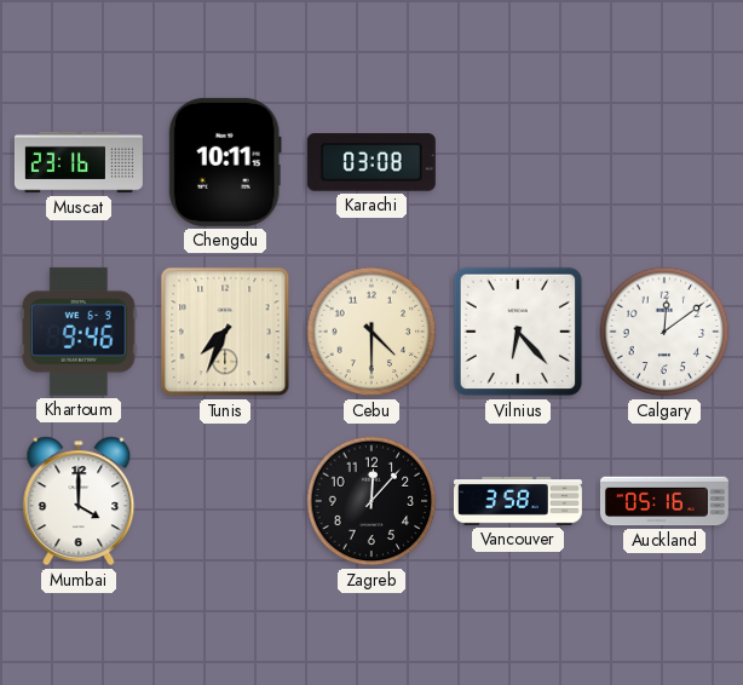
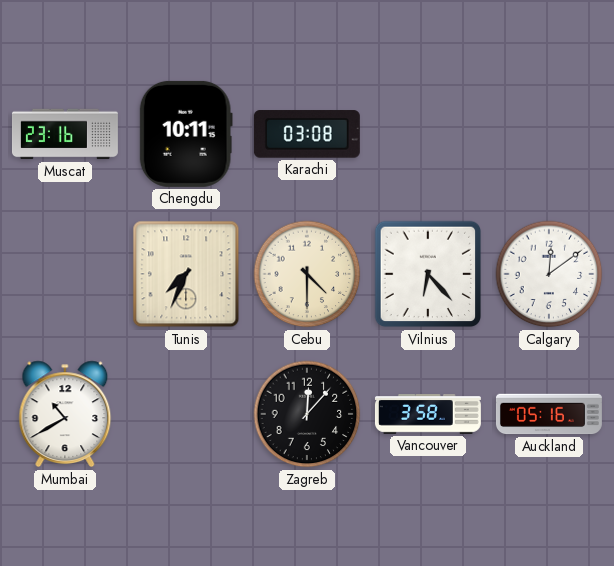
Khartoum: 9:46 -> none (79, 332)
Mumbai: 4:00 -> 10:40 (65, 414)
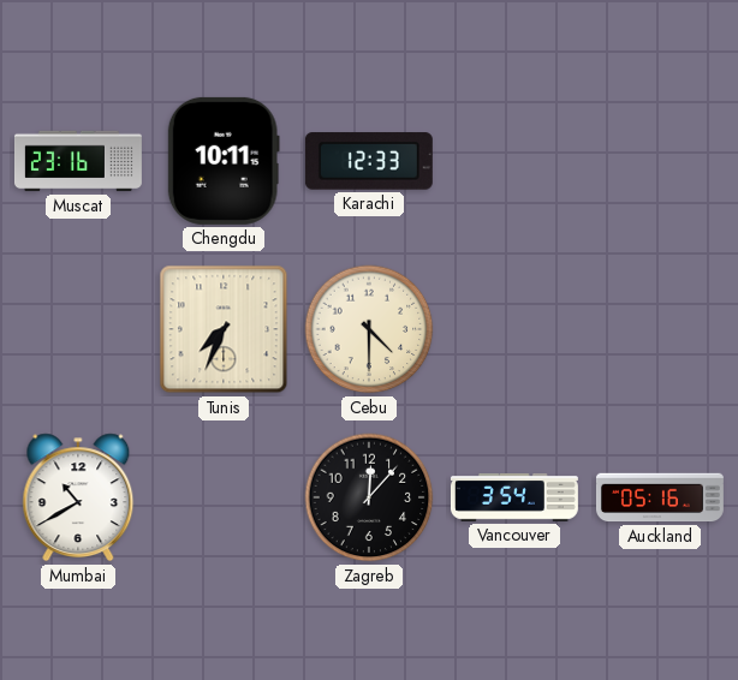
Karachi: 03:08 -> 12:33 (369, 161)
Vilnius: 6:23 -> none (428, 274)
Calgary: 12:09 -> none (549, 274)
Vancouver: 3:58 -> 3:54 (514, 499)
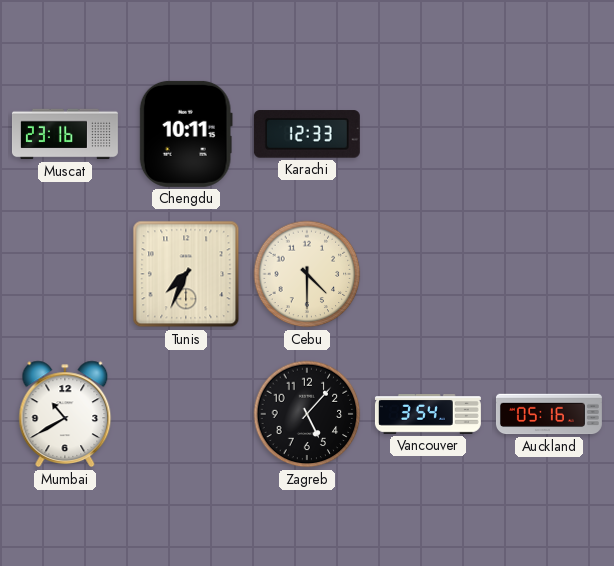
Zagreb: 12:07 -> 5:07 (307, 414)
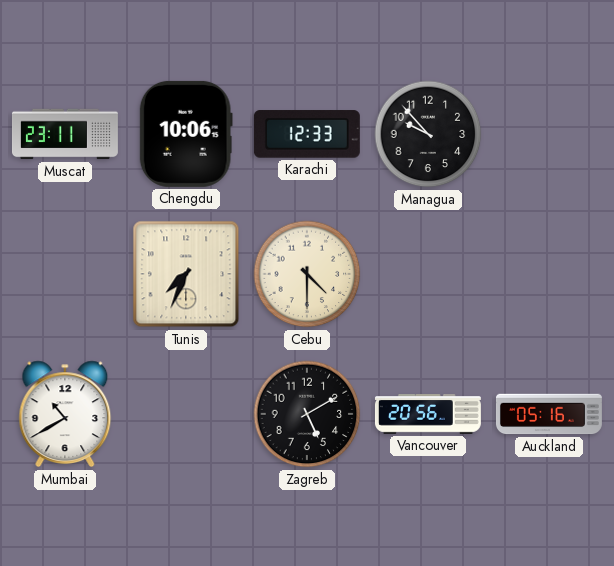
Muscat: 23:16 -> 23:11 (65, 134)
Chengdu: 10:11 -> 10:06 (186, 134)
Managua: none -> 9:53 (428, 134)
Zagreb: 5:07 -> 5:10 (307, 414)
Vancouver: 3:54 -> 20:56 (428, 415)
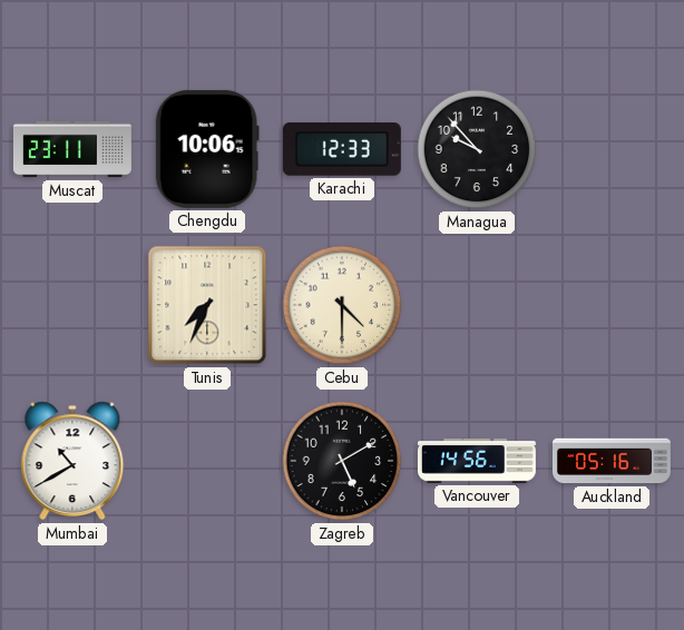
Vancouver: 20:56 -> 14:56 (477, 462)
